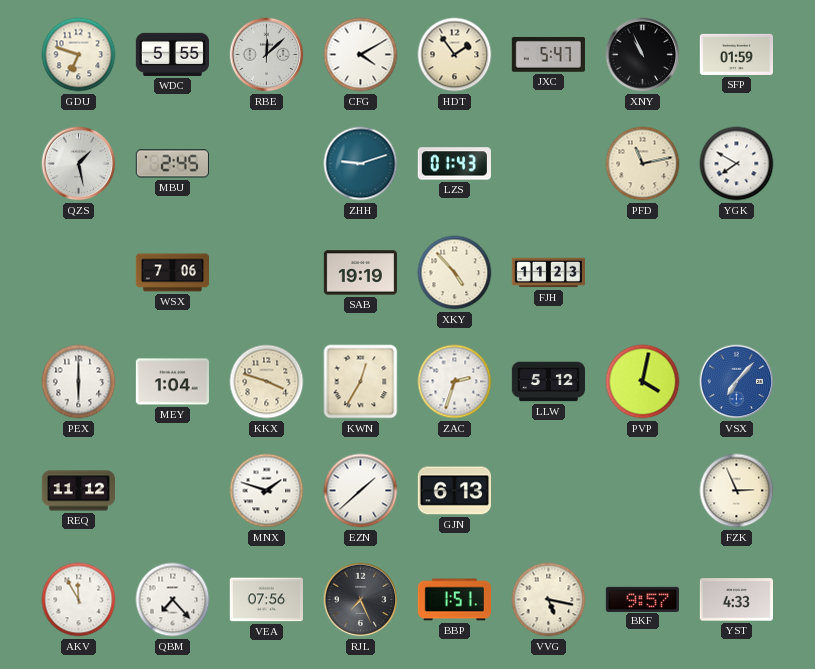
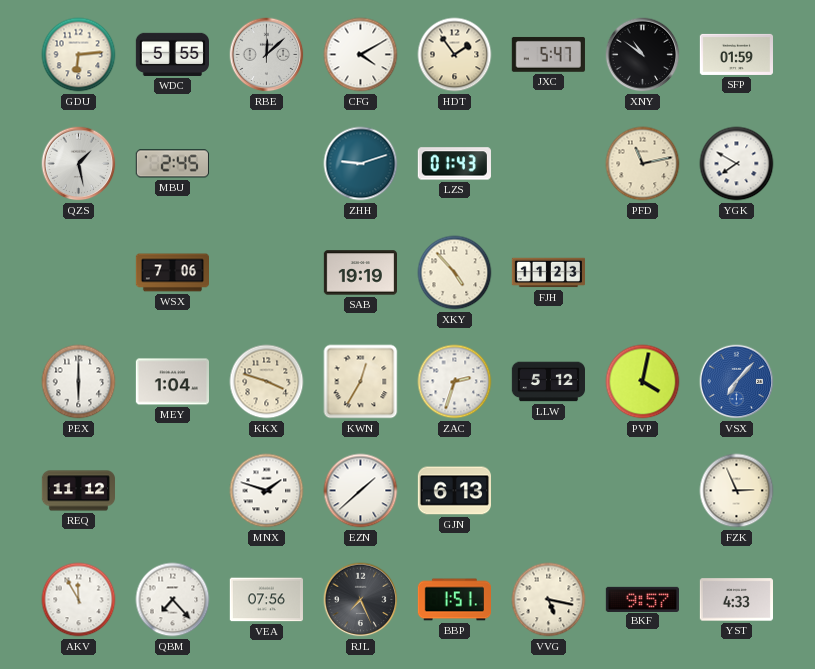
GDU: 6:48 -> 6:14 (79, 55)
XNY: 10:56 -> 10:51 (643, 55)
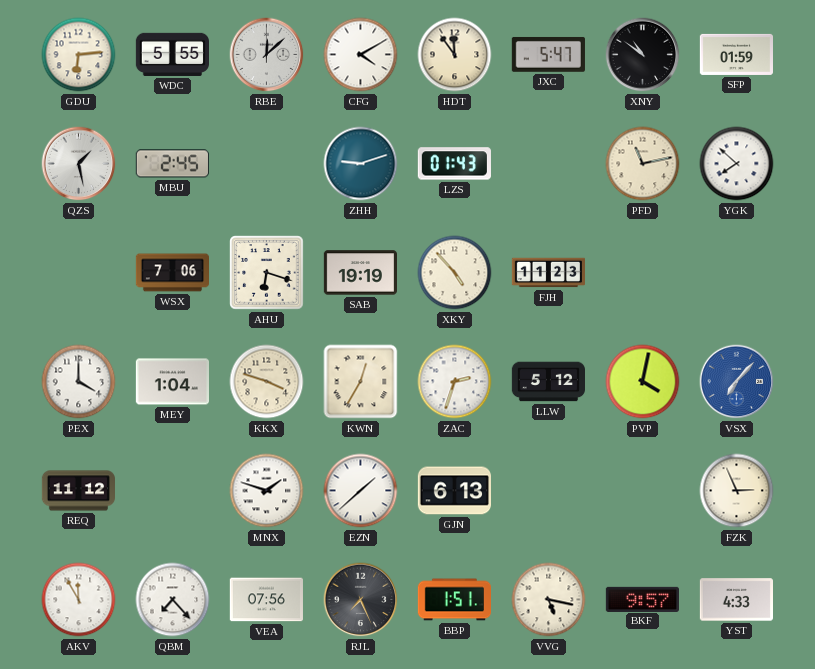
HDT: 1:54 -> 11:54 (455, 55)
YGK: 7:50 -> 7:52 (737, 164)
AHU: none -> 6:18 (267, 273)
PEX: 6:00 -> 4:00 (79, 382)
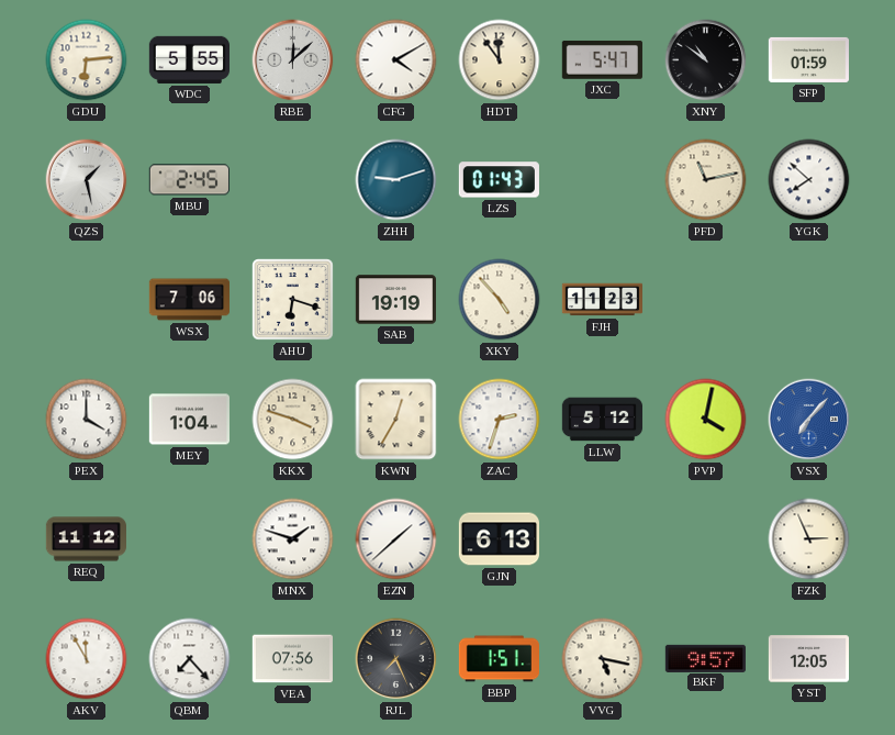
YST: 4:33 -> 12:05 (808, 659)
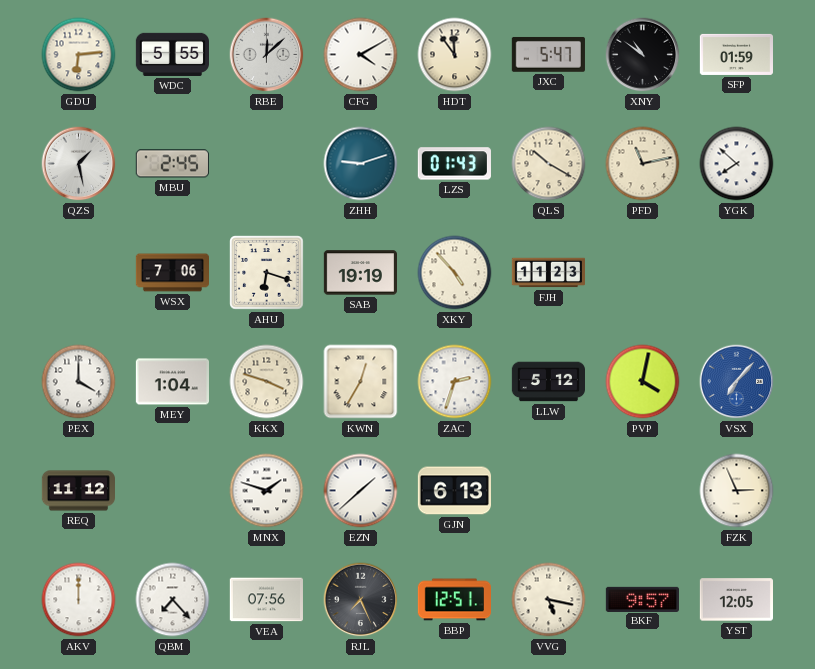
QLS: none -> 10:20 (549, 164)
AKV: 11:55 -> 12:00 (79, 600)
BBP: 1:51 -> 12:51 (454, 600)
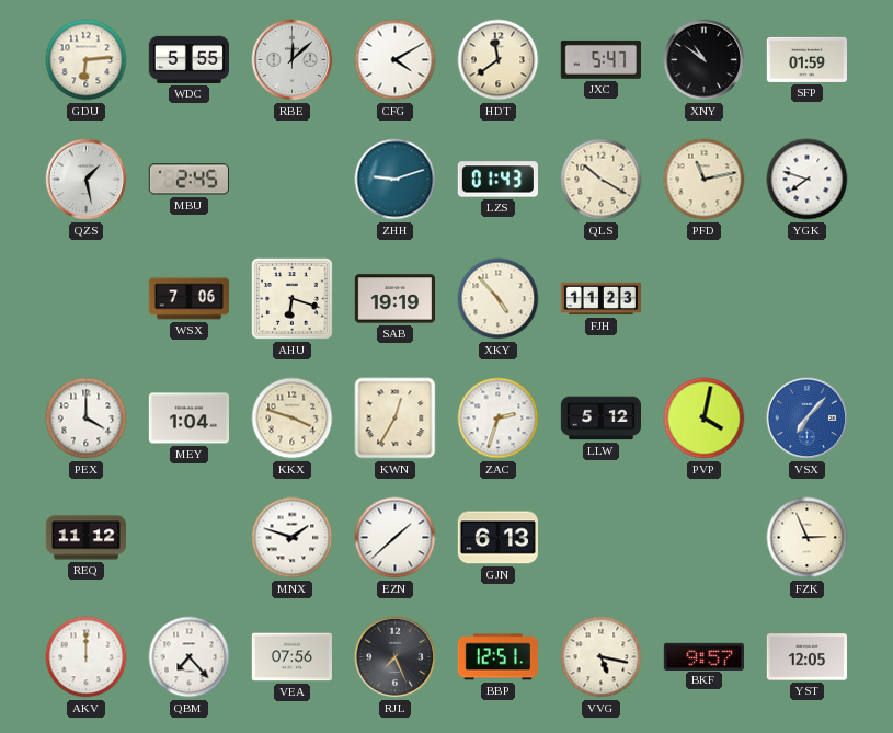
HDT: 11:54 -> 11:39 (499, 60)
YGK: 7:52 -> 7:48 (808, 180)
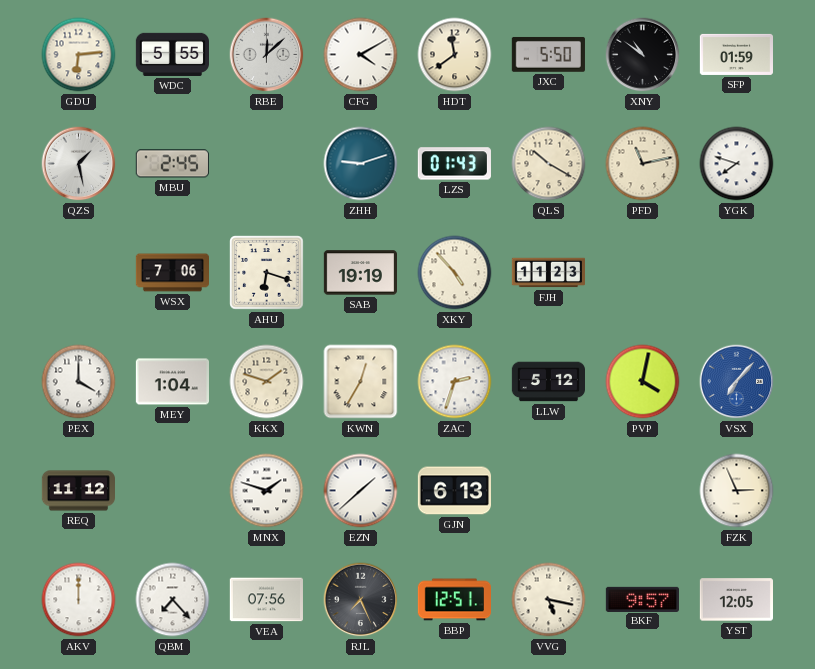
JXC: 5:47 -> 5:50 (548, 55)
KKX: 3:48 -> 1:48 (267, 382)
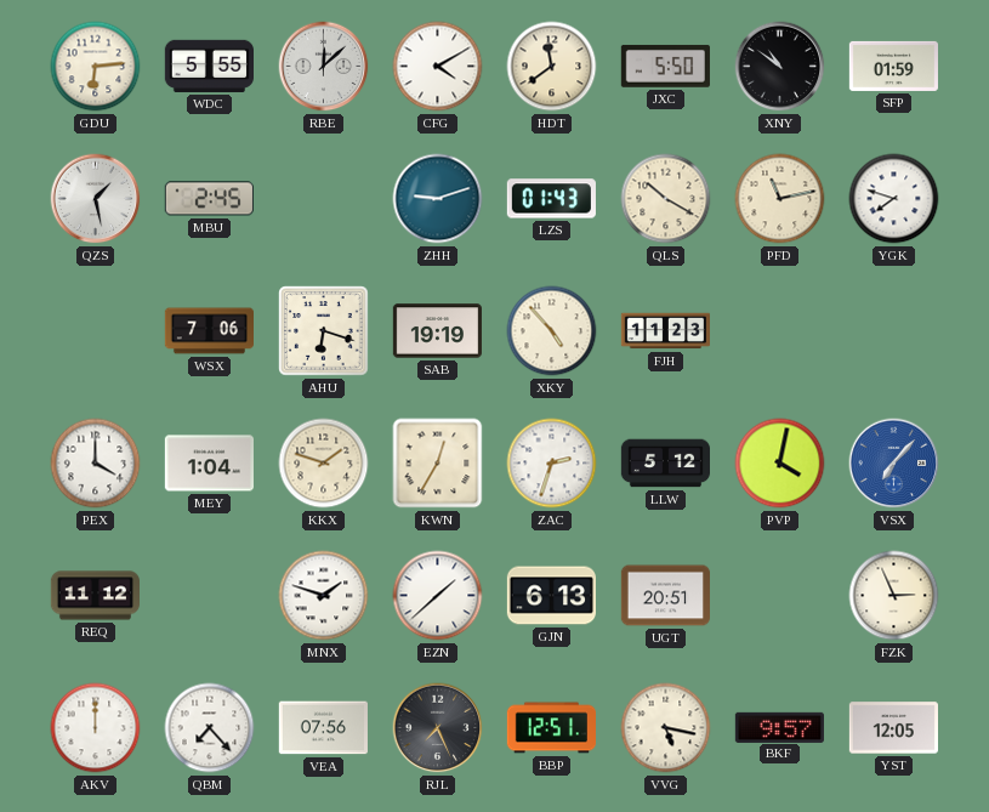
UGT: none -> 20:51 (665, 596)
